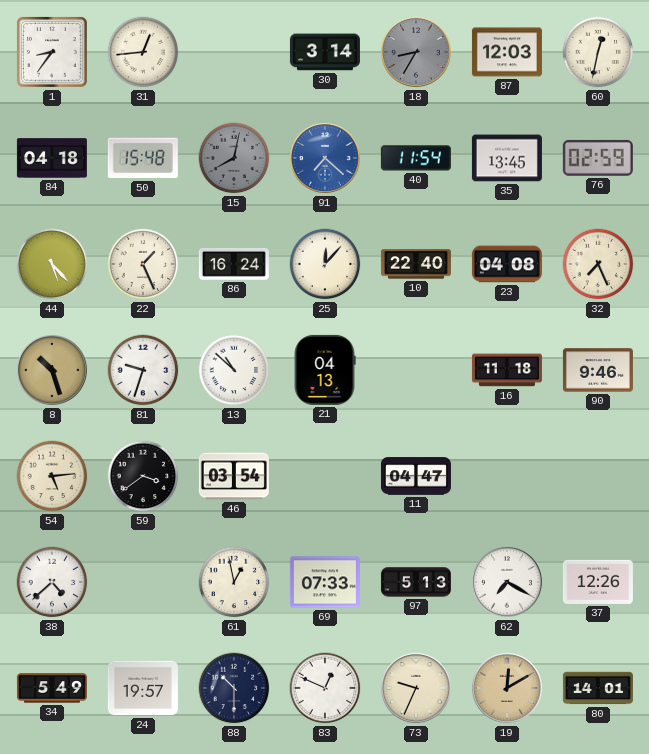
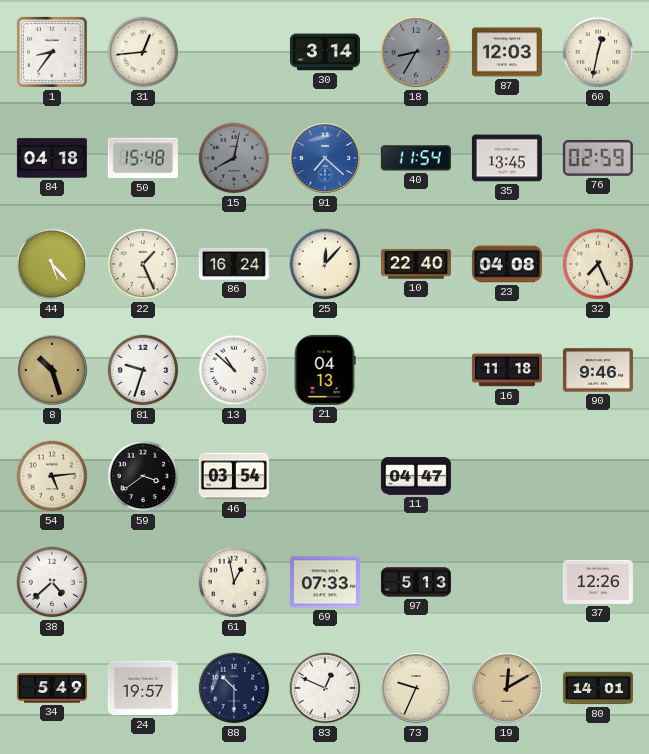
62: 7:20 -> none (507, 582)
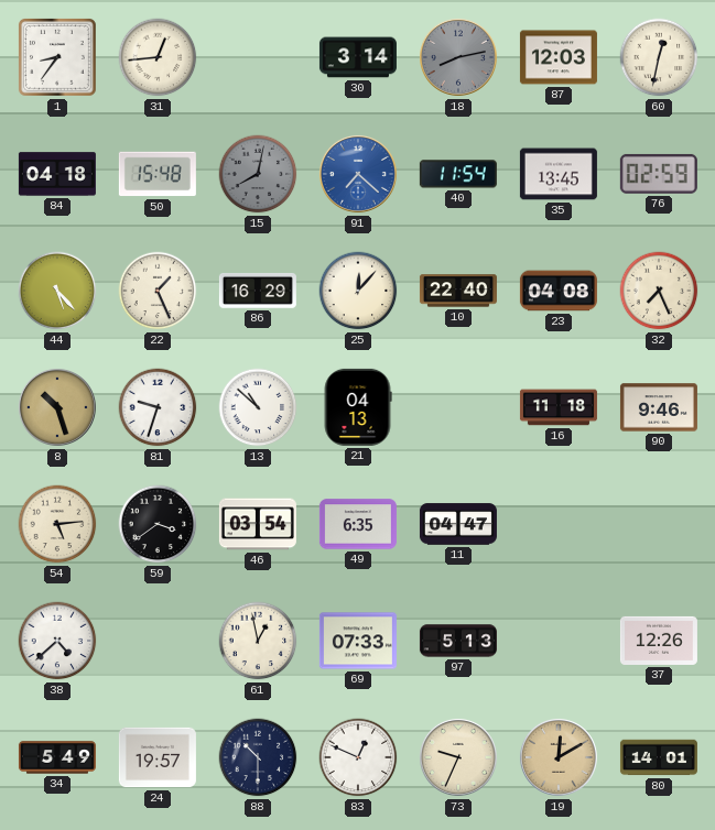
18: 8:35 -> 8:13 (458, 57)
86: 16:24 -> 16:29 (258, 291)
49: none -> 6:35 (358, 524)
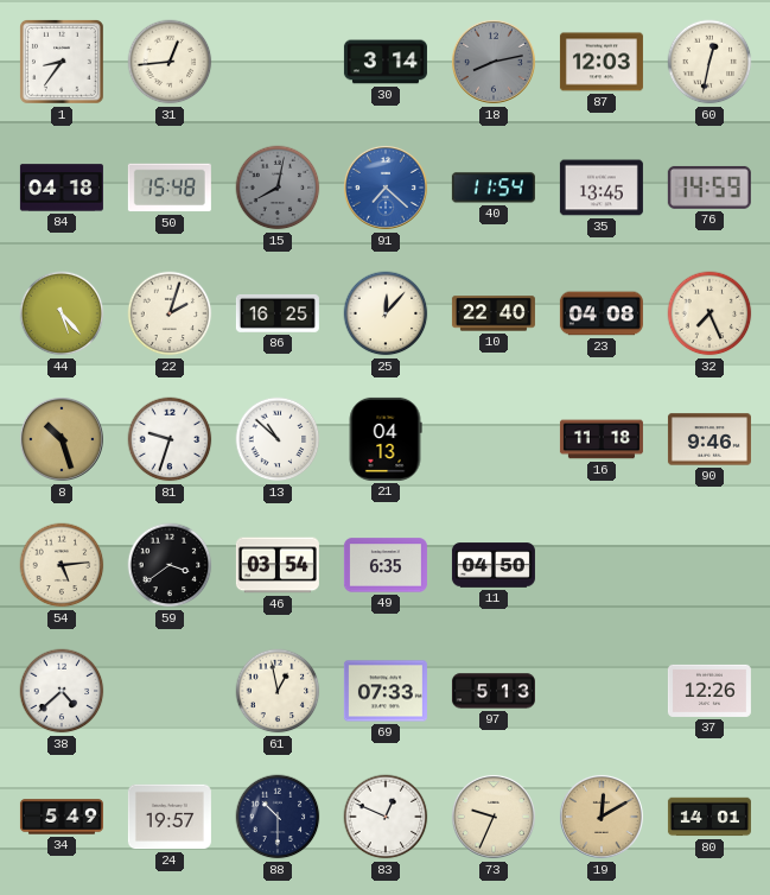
76: 02:59 -> 14:59 (709, 188)
22: 1:26 -> 2:03 (170, 313)
86: 16:29 -> 16:25 (278, 313)
11: 04:47 -> 04:50 (494, 565)
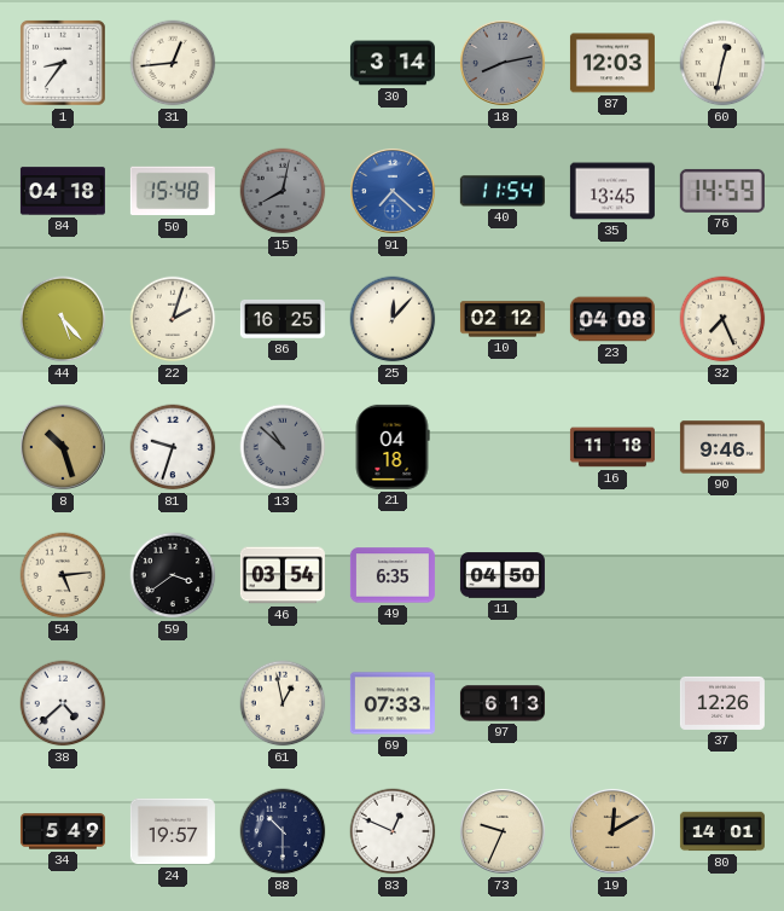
10: 22:40 -> 02:12 (503, 319)
13 dial: white -> grey (283, 447)
21: 04:13 -> 04:18 (393, 447)
97: 5:13 -> 6:13 (503, 703)
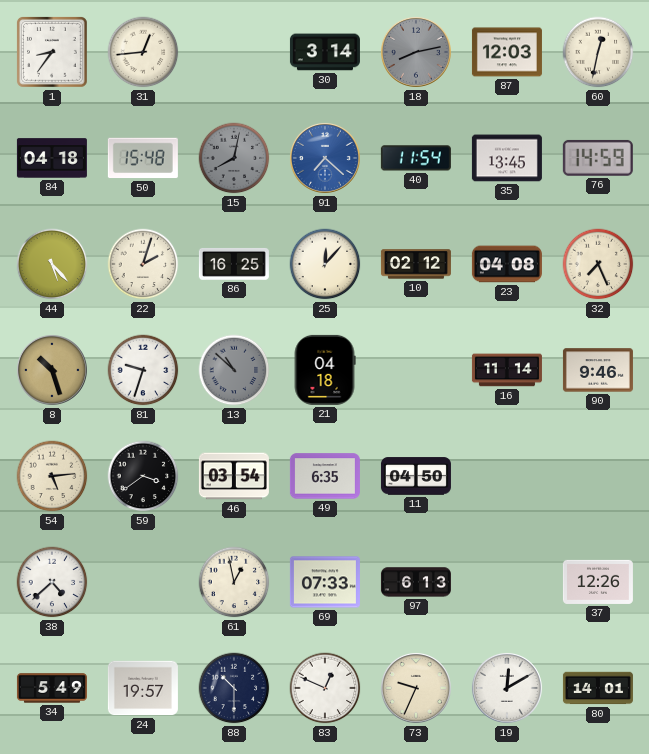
16: 11:18 -> 11:14 (507, 370)
19 dial: champagne -> white (507, 688)
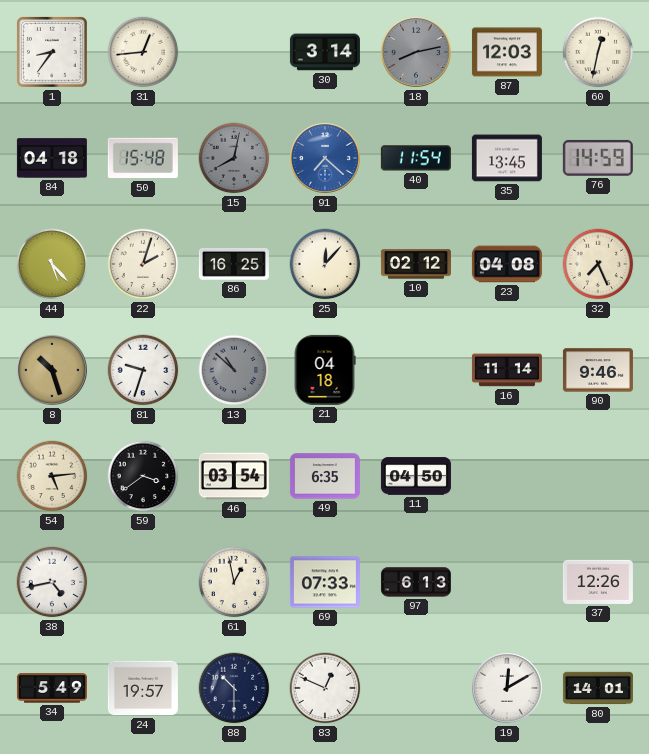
38: 4:38 -> 4:43 (52, 582)
73: 9:34 -> none (416, 688)
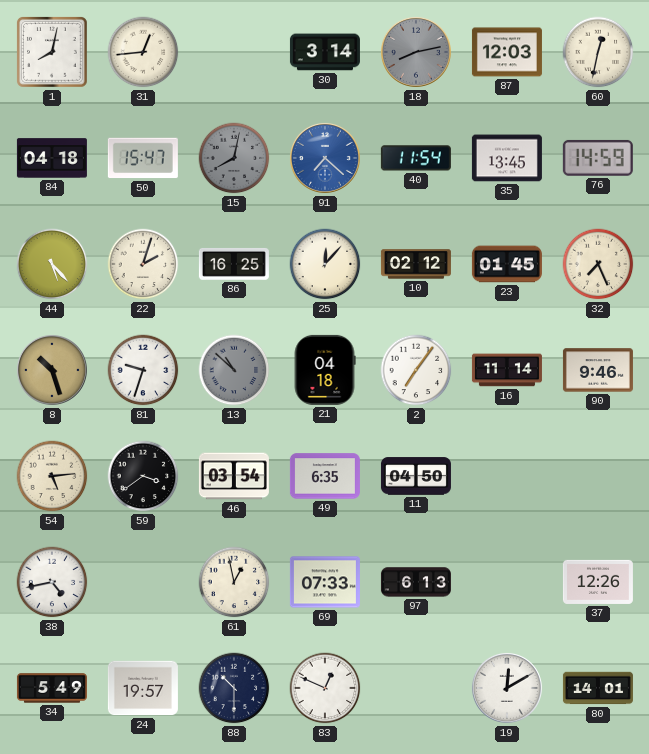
1: 8:36 -> 8:02 (52, 52)
50: 15:48 -> 15:47 (143, 158)
23: 04:08 -> 01:45 (507, 264)
2: none -> 7:06 (416, 370)
